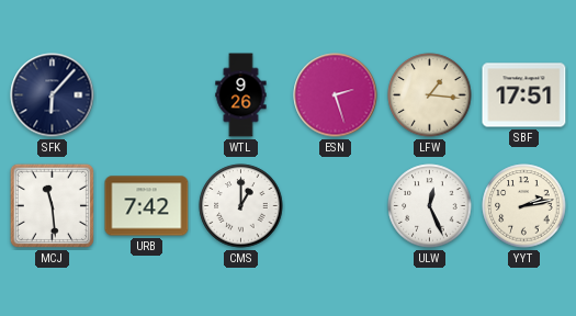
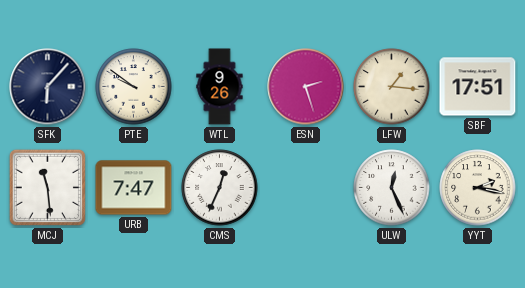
PTE: none -> 9:51 (134, 87)
URB: 7:42 -> 7:47 (134, 188)
CMS: 1:00 -> 12:34 (220, 188)
YYT: 2:13 -> 2:17 (478, 188)
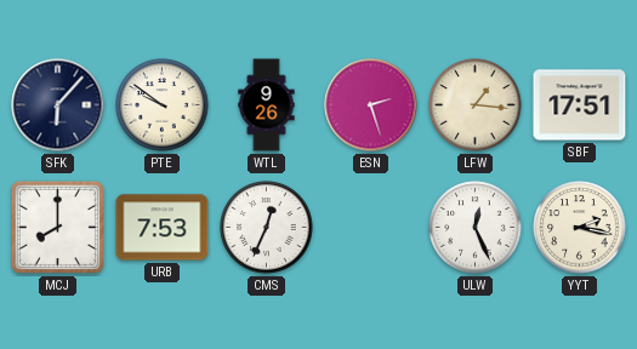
MCJ: 11:29 -> 8:00 (57, 227)
URB: 7:47 -> 7:53 (163, 228)
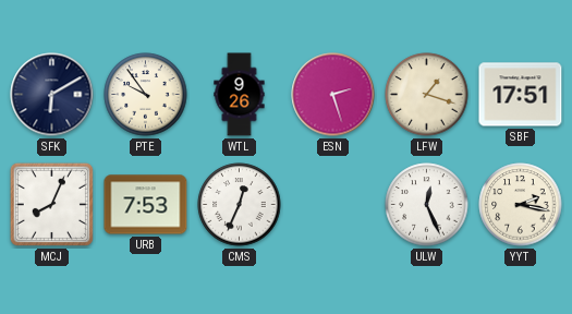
SFK: 6:07 -> 6:10 (52, 95)
PTE: 9:51 -> 9:54 (146, 95)
LFW: 1:16 -> 1:18 (427, 95)
MCJ: 8:00 -> 8:04 (51, 204)
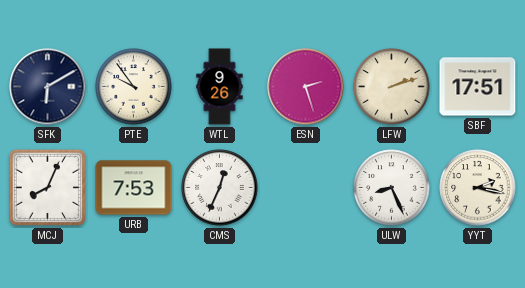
LFW: 1:18 -> 2:12 (392, 87)
ULW: 12:26 -> 8:26 (392, 188)
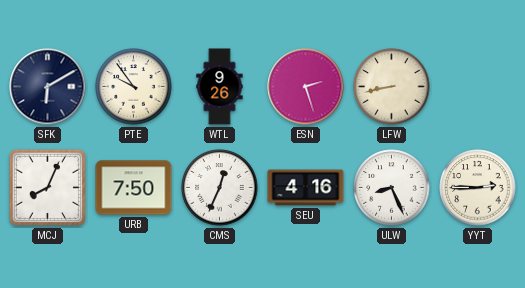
LFW: 2:12 -> 8:43 (392, 87)
SBF: 17:51 -> none (478, 87)
URB: 7:53 -> 7:50 (134, 188)
SEU: none -> 4:16 (306, 188)
YYT: 2:17 -> 2:45 (478, 188)
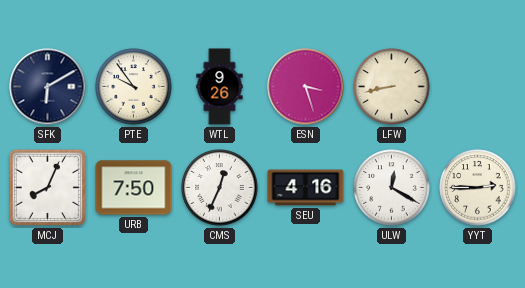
ESN: 2:27 -> 3:27 (306, 87)
ULW: 8:26 -> 12:20 (392, 188)
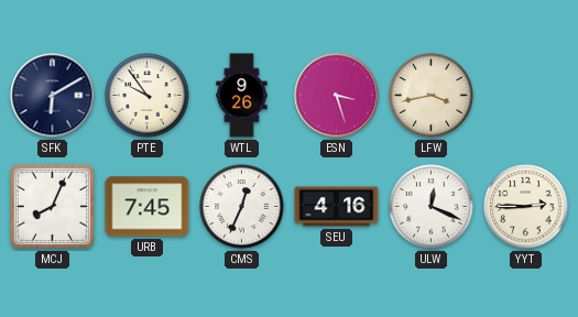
LFW: 8:43 -> 3:43 (432, 96)
URB: 7:50 -> 7:45 (148, 207)
ULW: 12:20 -> 12:19 (432, 207)
